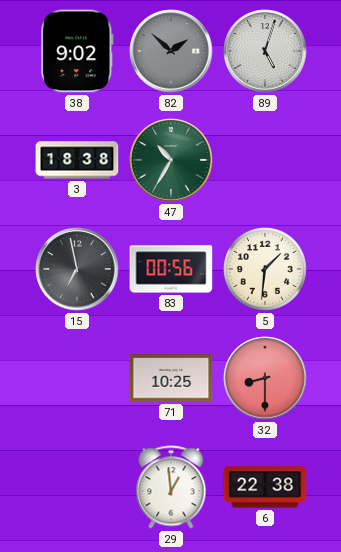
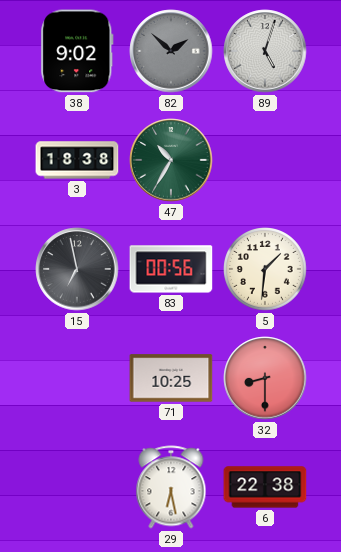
29: 12:59 -> 6:28 (171, 487)
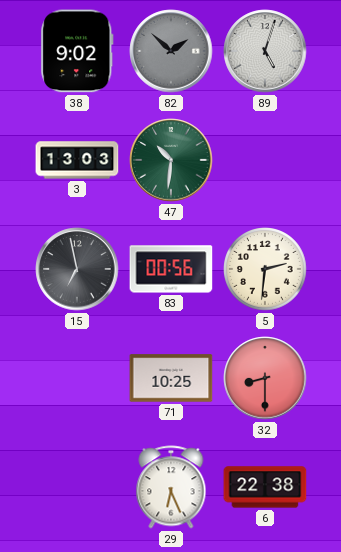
3: 18:38 -> 13:03 (77, 160)
47: 10:35 -> 10:31 (171, 160)
5: 1:31 -> 2:31 (265, 269)
29: 6:28 -> 6:26 (171, 487)
